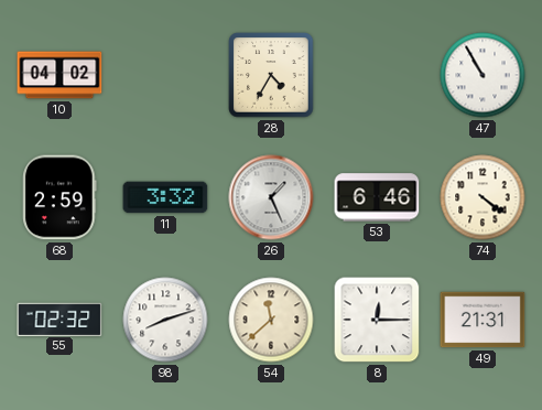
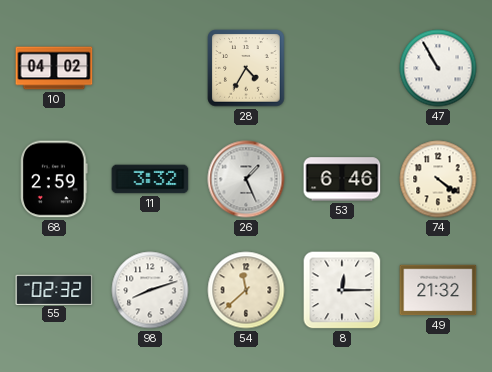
49: 21:31 -> 21:32 (438, 290)
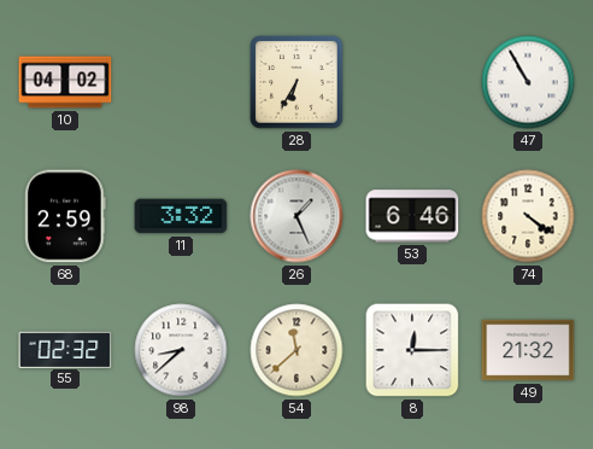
28: 4:35 -> 6:35 (296, 82)
98: 8:12 -> 8:38 (181, 350)
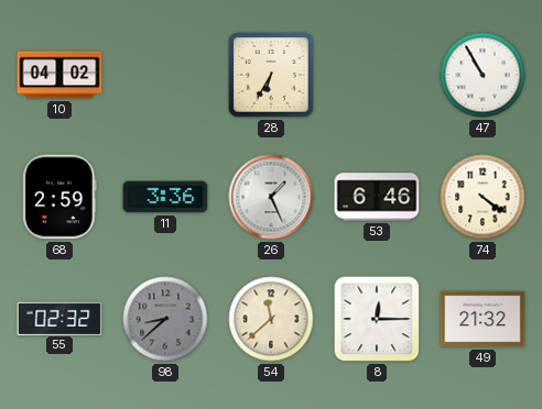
11: 3:32 -> 3:36 (165, 197)
98 dial: white -> grey (165, 319)
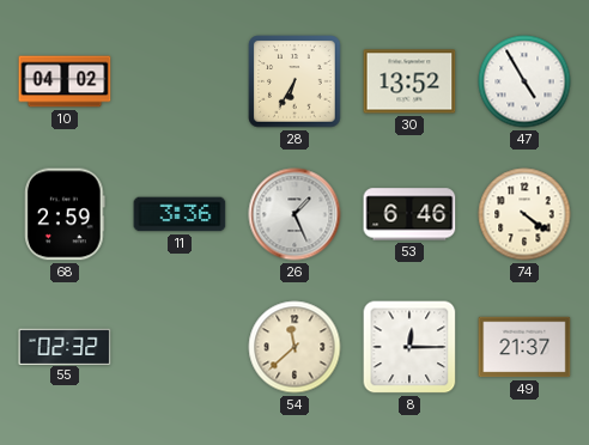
30: none -> 13:52 (409, 81)
47: 10:55 -> 4:55 (524, 81)
98: 8:38 -> none (165, 319)
49: 21:32 -> 21:37 (524, 347)
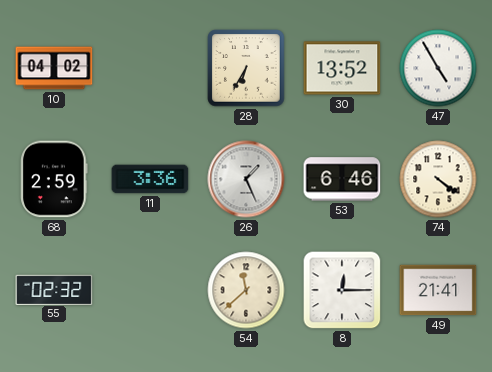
49: 21:37 -> 21:41 (438, 290)
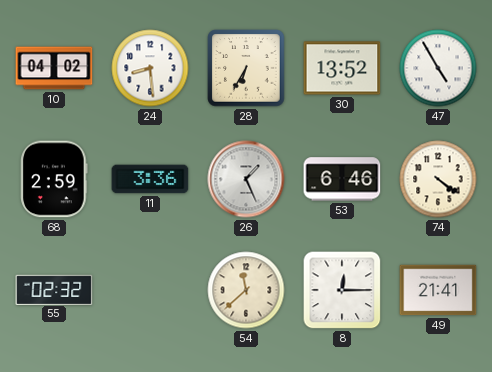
24: none -> 8:29 (150, 68)
